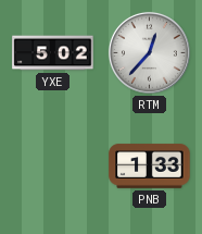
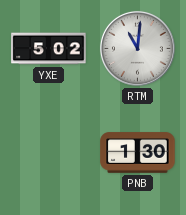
RTM: 12:37 -> 11:01 (137, 48)
PNB: 1:33 -> 1:30 (138, 153)
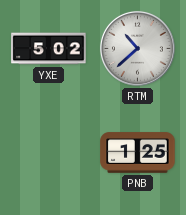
RTM: 11:01 -> 10:38 (137, 48)
PNB: 1:30 -> 1:25 (138, 153)
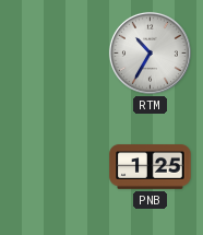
YXE: 5:02 -> none (49, 49)
RTM: 10:38 -> 10:35 (150, 52)
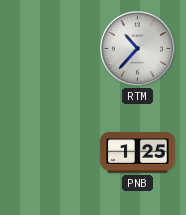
RTM: 10:35 -> 10:37 (137, 48)
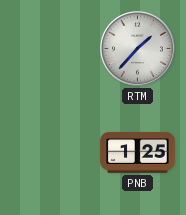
RTM: 10:37 -> 1:37 (137, 48)
